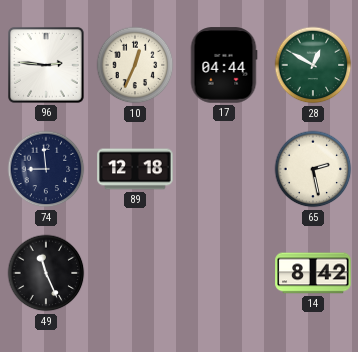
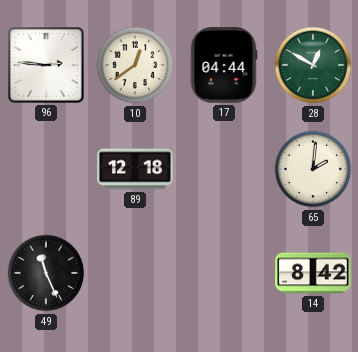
10: 12:34 -> 12:39 (135, 65)
74: 8:59 -> none (46, 169)
65: 2:28 -> 2:01 (313, 169)
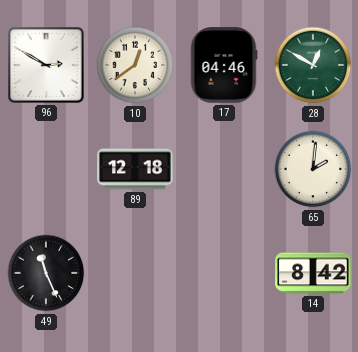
96: 2:46 -> 2:50 (46, 65)
17: 04:44 -> 04:46 (224, 65)
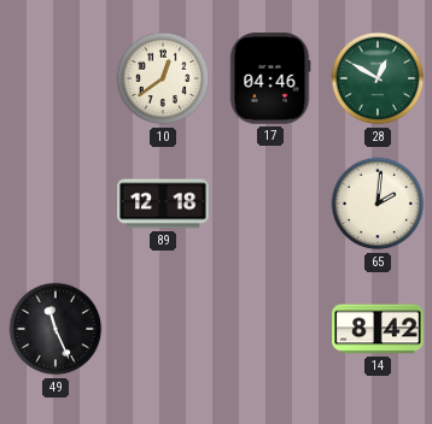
96: 2:50 -> none (46, 65)
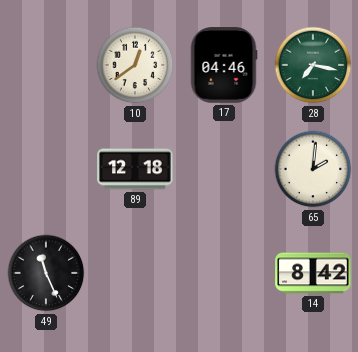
28: 12:50 -> 7:17 (313, 65)
